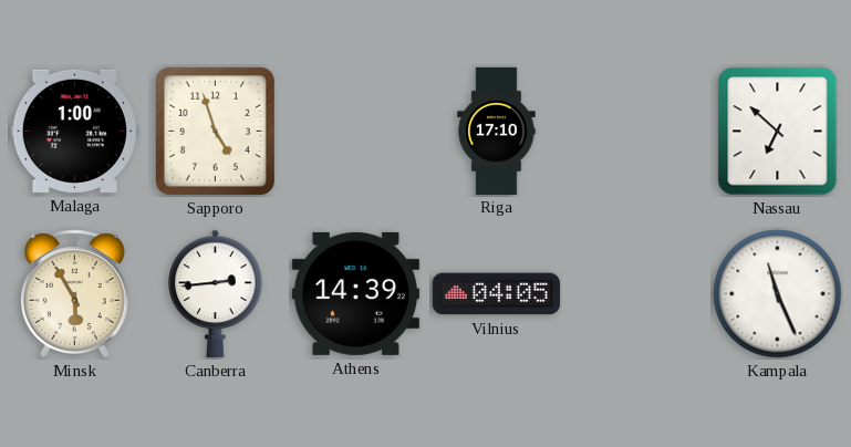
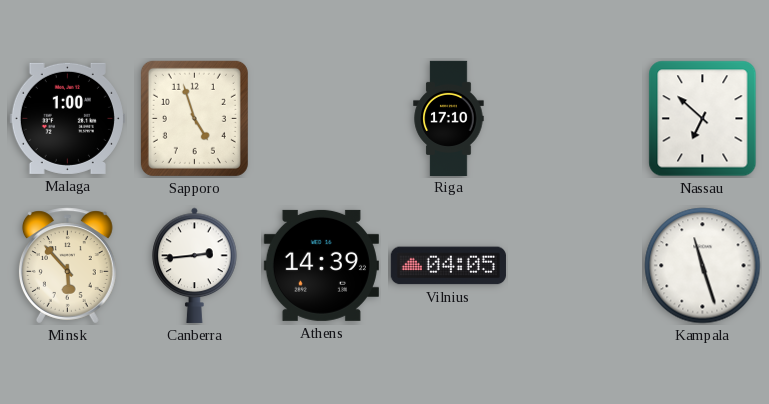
Minsk: 5:55 -> 5:53 (67, 266)
Kampala: 11:26 -> 11:27 (703, 266)
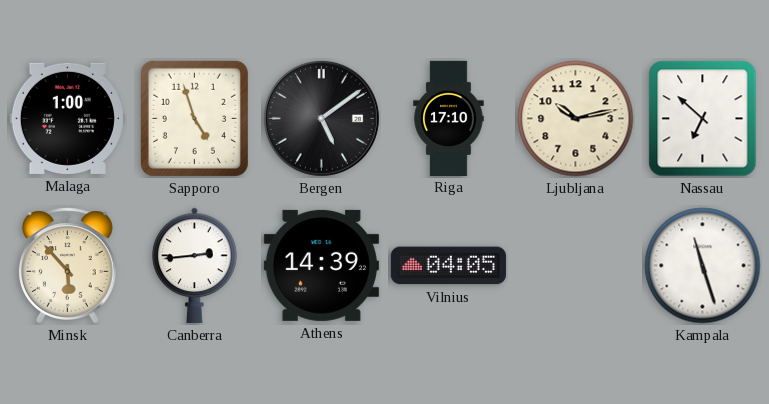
Bergen: none -> 5:09 (321, 118)
Ljubljana: none -> 10:13 (576, 119)
